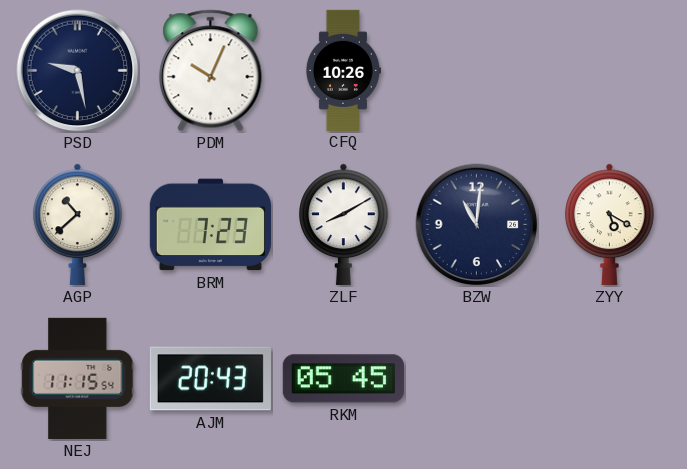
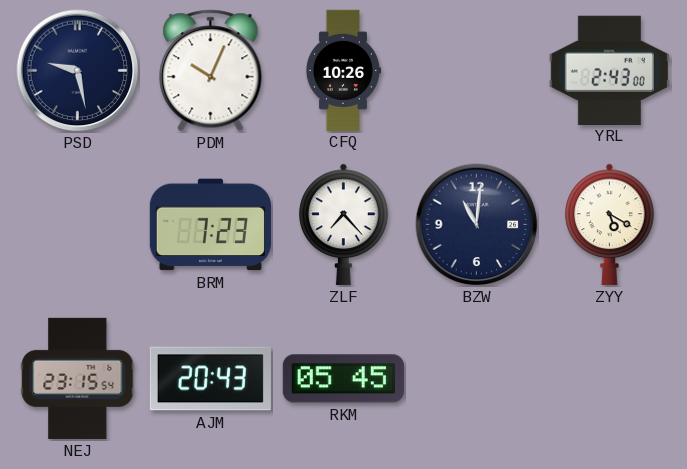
YRL: none -> 2:43 (609, 70)
AGP: 10:38 -> none (78, 224)
ZLF: 8:10 -> 7:23 (344, 224)
NEJ: 11:15 -> 23:15 (78, 378)
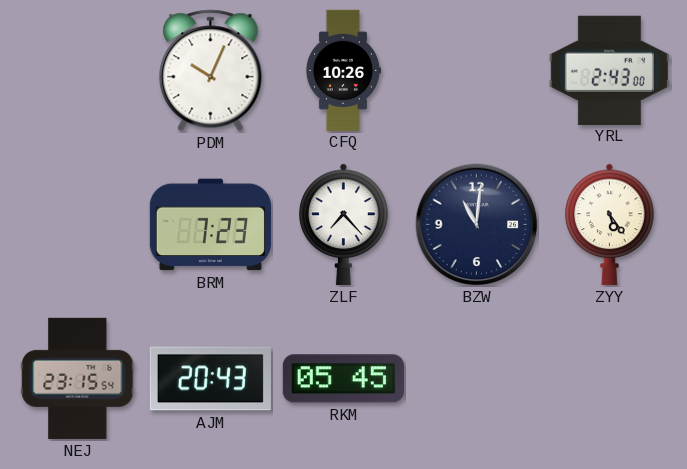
PSD: 9:28 -> none (78, 71)
ZYY: 5:20 -> 5:24 (610, 224)
